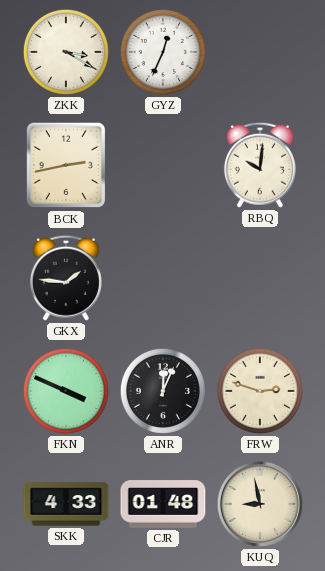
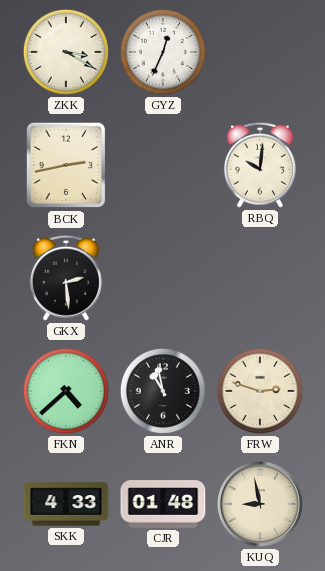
GKX: 1:46 -> 2:29 (66, 278)
FKN: 3:49 -> 4:38 (66, 391)
ANR: 12:04 -> 10:58 (163, 391)
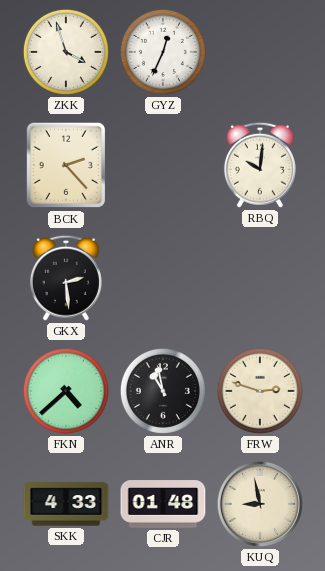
ZKK: 3:20 -> 3:57 (66, 52)
BCK: 2:43 -> 2:23 (66, 165)
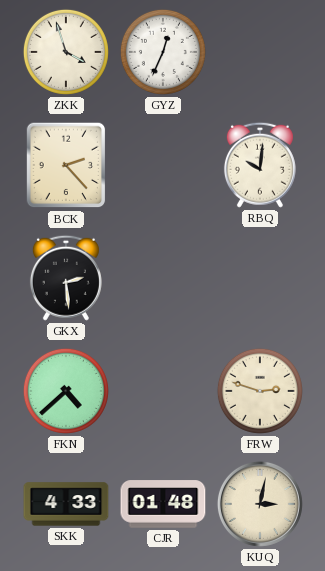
ANR: 10:58 -> none (163, 391)
KUQ: 8:58 -> 3:02 (260, 504)
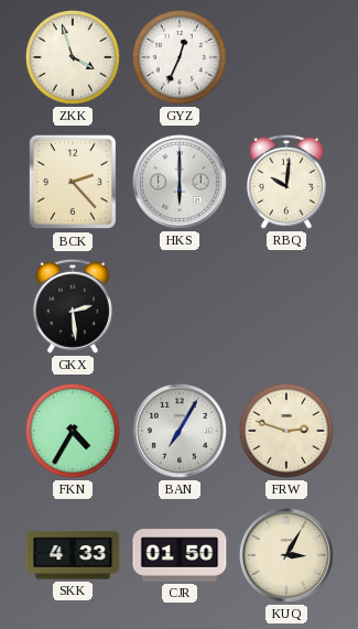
HKS: none -> 6:00 (180, 182)
FKN: 4:38 -> 4:35 (73, 431)
BAN: none -> 7:05 (180, 431)
CJR: 01:48 -> 01:50 (180, 555)
KUQ: 3:02 -> 3:05 (286, 555)
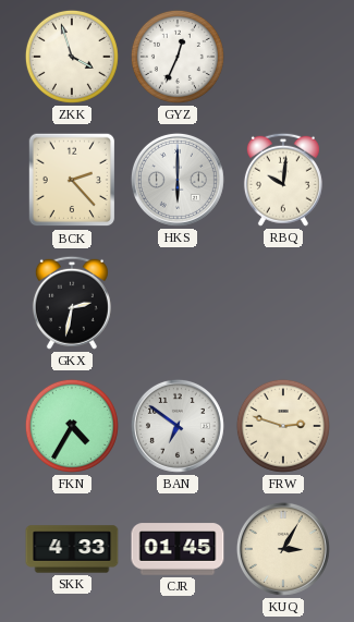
GKX: 2:29 -> 2:32 (72, 303)
BAN: 7:05 -> 6:51 (178, 426)
CJR: 01:50 -> 01:45 (178, 549)
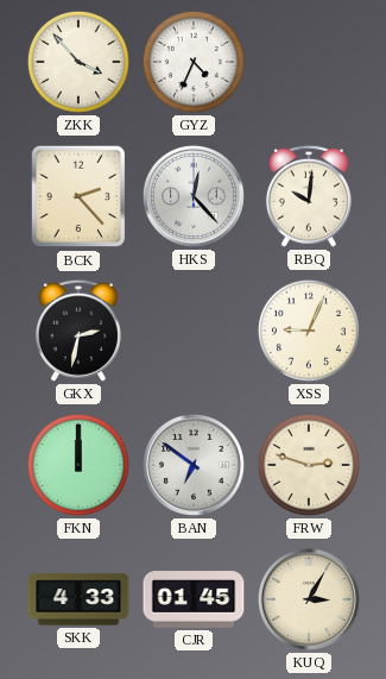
ZKK: 3:57 -> 3:53 (78, 62)
GYZ: 12:34 -> 4:34 (194, 62)
HKS: 6:00 -> 12:23 (194, 196)
XSS: none -> 9:04 (309, 331)
FKN: 4:35 -> 12:00 (78, 465)
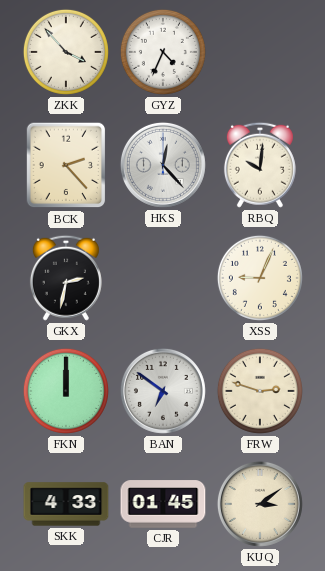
KUQ: 3:05 -> 3:09 (260, 504)
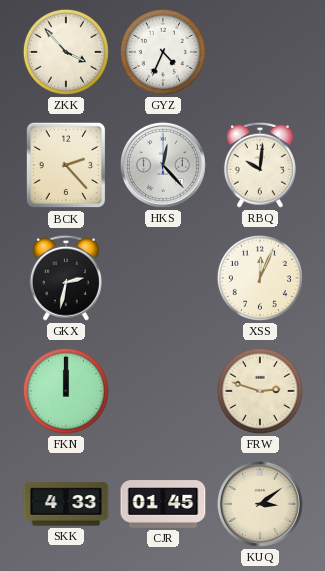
XSS: 9:04 -> 12:04 (260, 278)
BAN: 6:51 -> none (163, 391)
